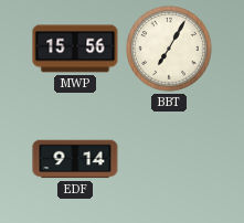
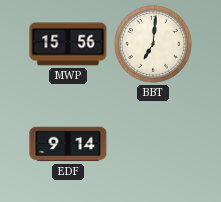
BBT: 7:05 -> 7:01 (153, 44)
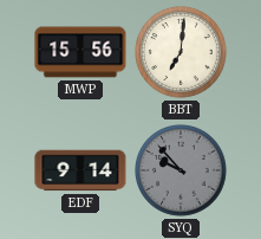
SYQ: none -> 9:53 (181, 170)
